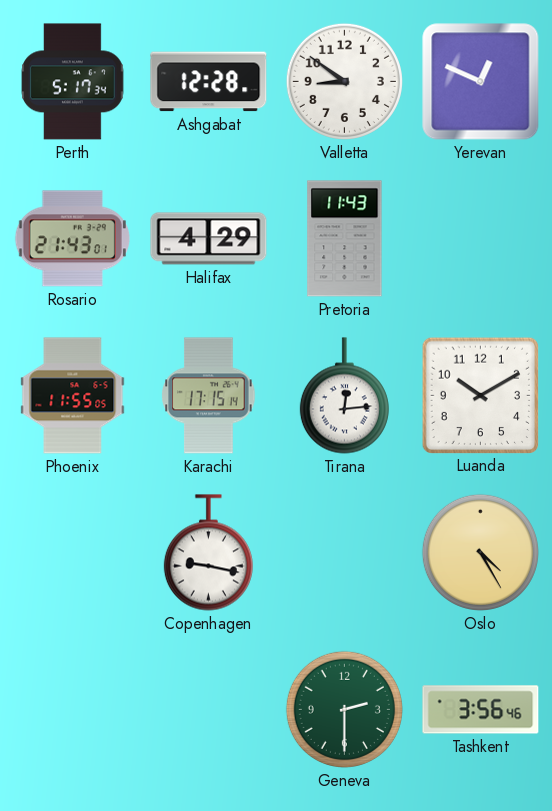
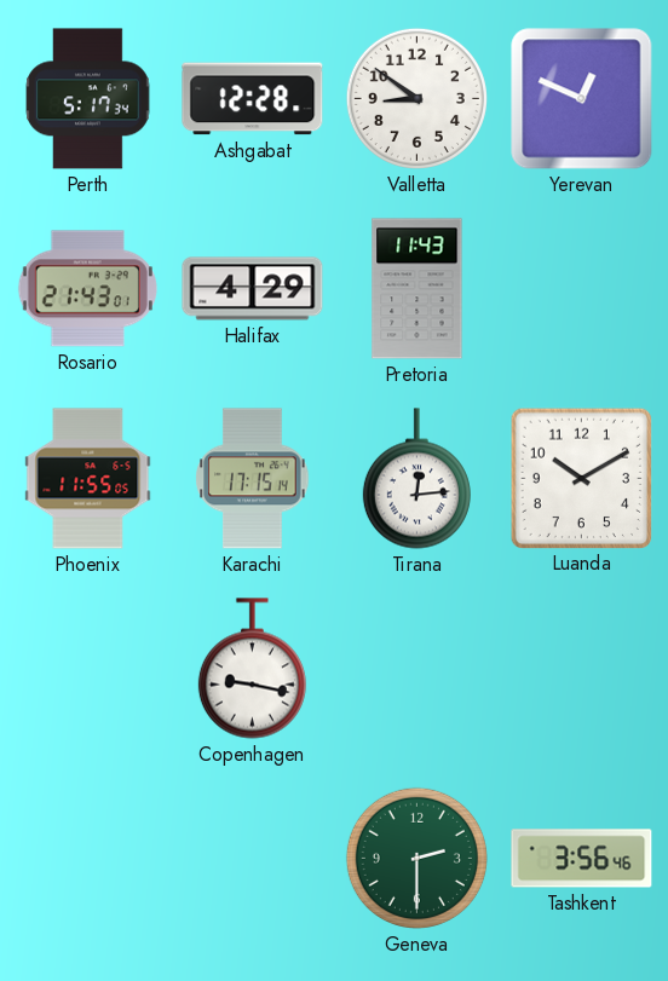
Oslo: 4:25 -> none (480, 552)
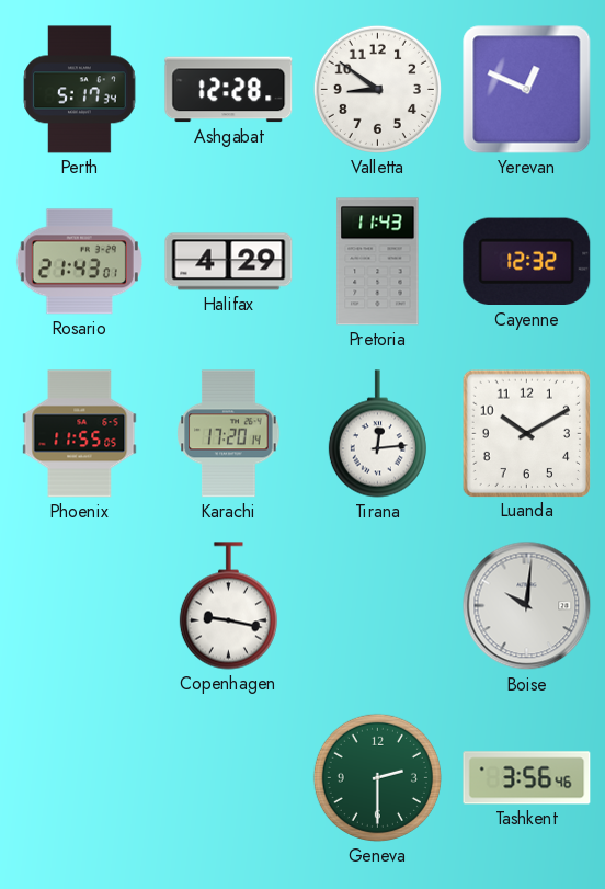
Cayenne: none -> 12:32 (527, 262)
Karachi: 17:15 -> 17:20 (229, 434)
Boise: none -> 10:01 (527, 606)
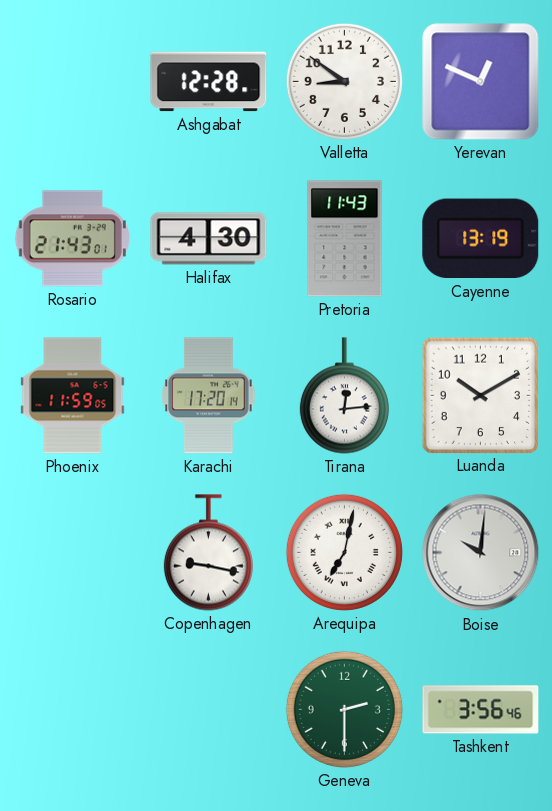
Perth: 5:17 -> none (80, 90)
Halifax: 4:29 -> 4:30 (209, 239)
Cayenne: 12:32 -> 13:19 (481, 239)
Phoenix: 11:55 -> 11:59 (73, 396)
Arequipa: none -> 7:02 (344, 552)
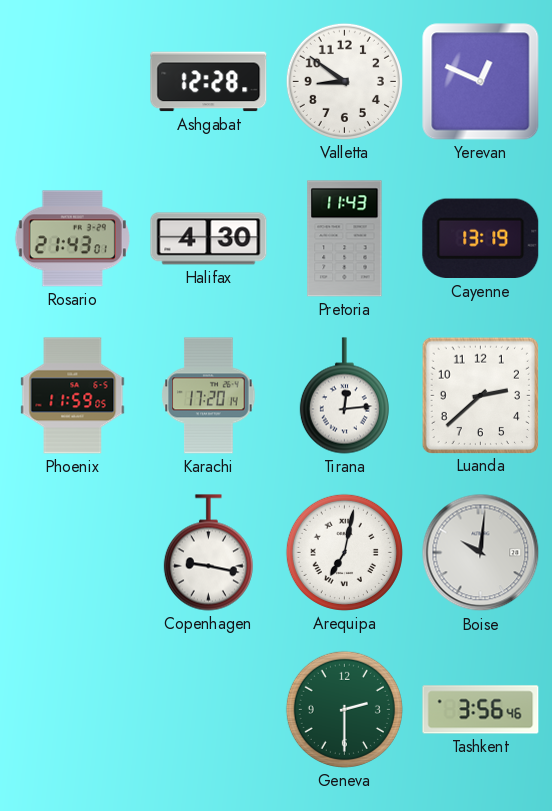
Luanda: 10:10 -> 2:38 (480, 395)
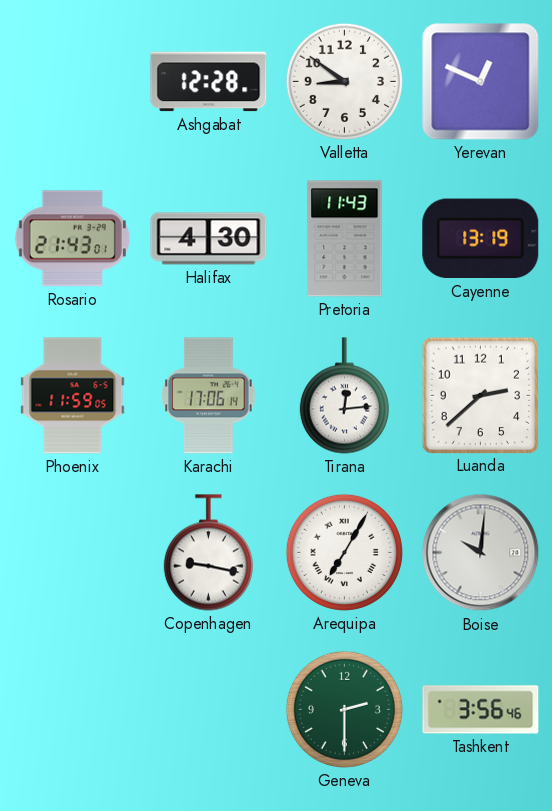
Karachi: 17:20 -> 17:06 (209, 396)
Arequipa: 7:02 -> 7:05 (344, 552)
